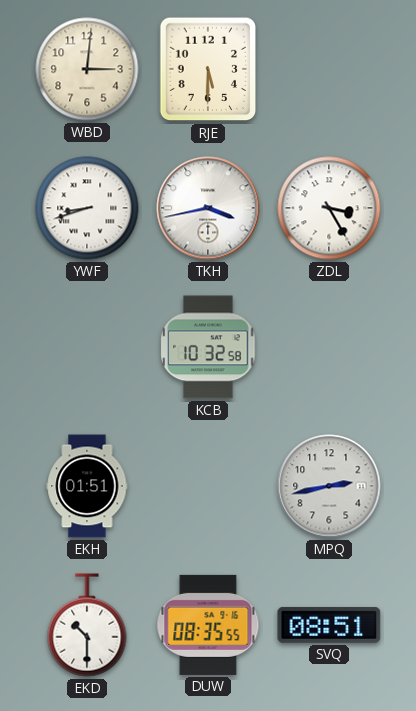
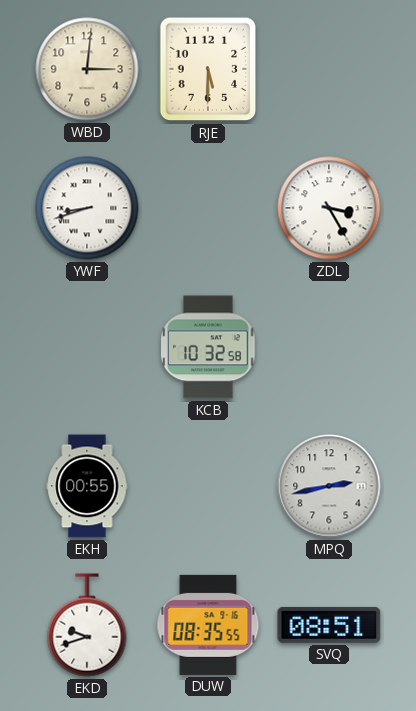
TKH: 3:43 -> none (208, 208)
EKH: 01:51 -> 00:55 (87, 486)
EKD: 10:30 -> 9:42 (87, 625)
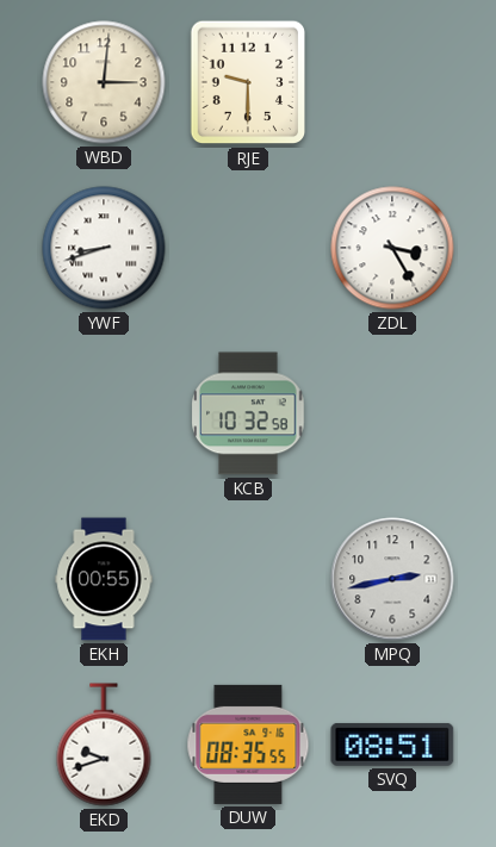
RJE: 5:30 -> 9:30 (248, 82)
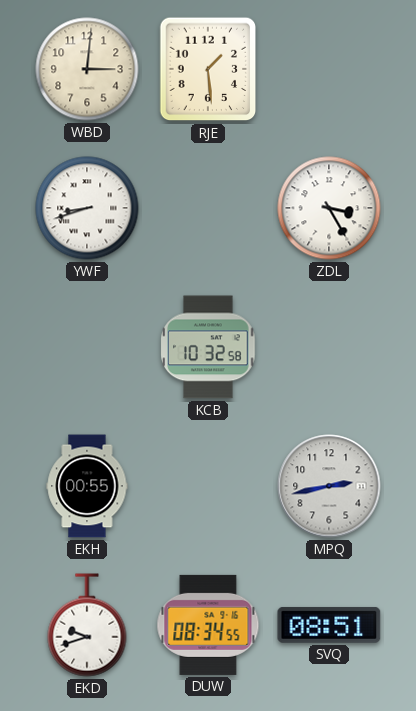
RJE: 9:30 -> 1:29 (208, 69)
DUW: 08:35 -> 08:34 (208, 625)
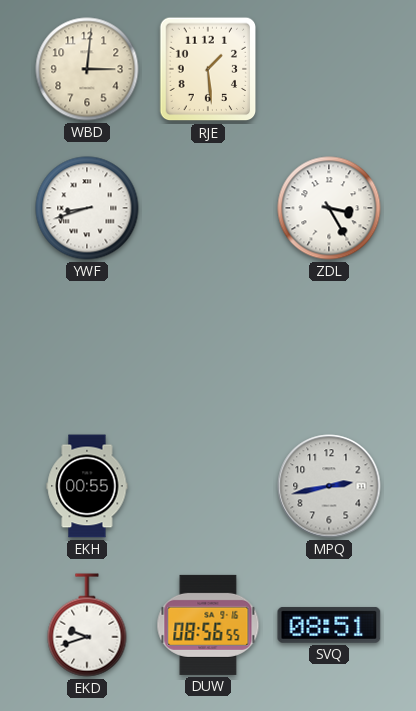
KCB: 10:32 -> none (208, 347)
DUW: 08:34 -> 08:56 (208, 625)
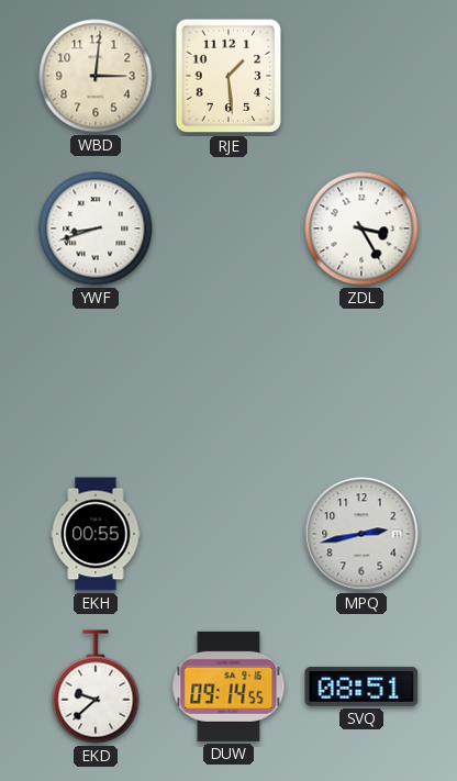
EKD: 9:42 -> 9:38 (96, 687)
DUW: 08:56 -> 09:14 (228, 687)
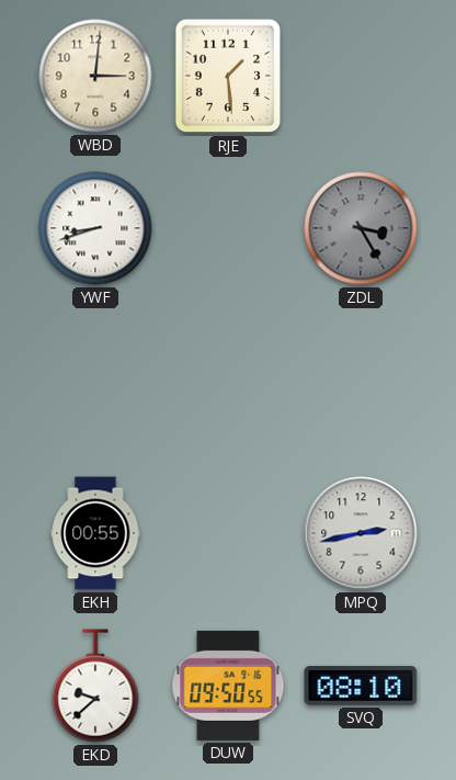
ZDL dial: white -> grey (361, 228)
DUW: 09:14 -> 09:50 (228, 686)
SVQ: 08:51 -> 08:10 (361, 686)
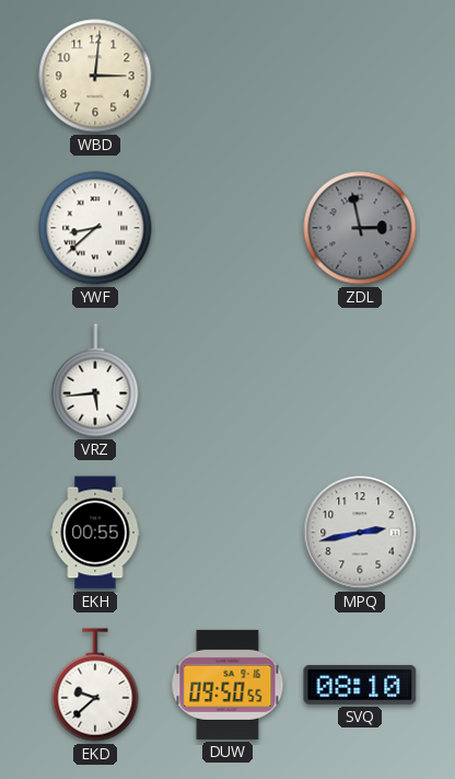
RJE: 1:29 -> none (228, 76)
YWF: 8:42 -> 8:38 (95, 228)
ZDL: 3:25 -> 2:58 (360, 228)
VRZ: none -> 5:44 (95, 380)
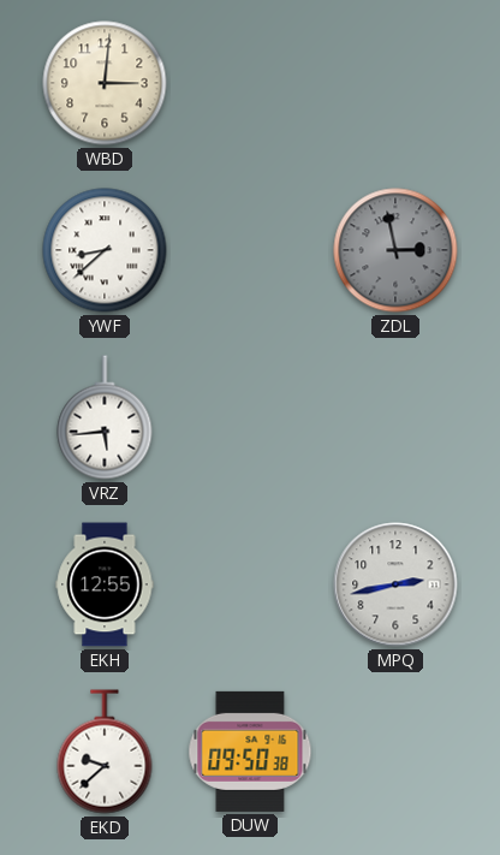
EKH: 00:55 -> 12:55 (105, 584)
DUW: 09:50:55 -> 09:50:38 (250, 752)
SVQ: 08:10 -> none (360, 685)
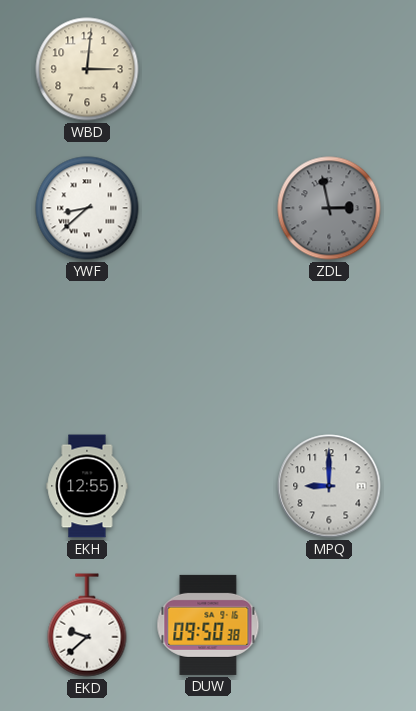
VRZ: 5:44 -> none (105, 417)
MPQ: 2:43 -> 9:00 (329, 486)
